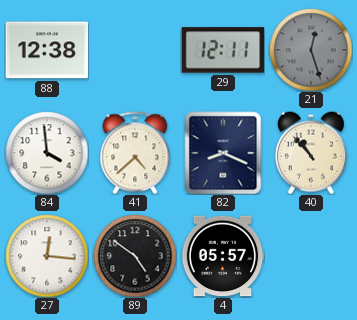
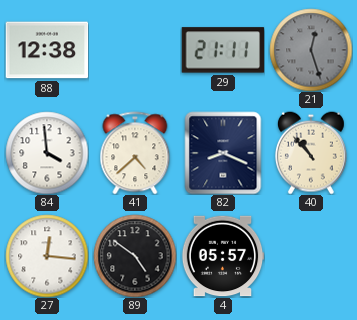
29: 12:11 -> 21:11 (223, 50)
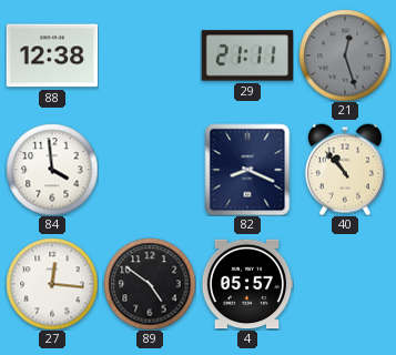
41: 4:38 -> none (135, 153)
